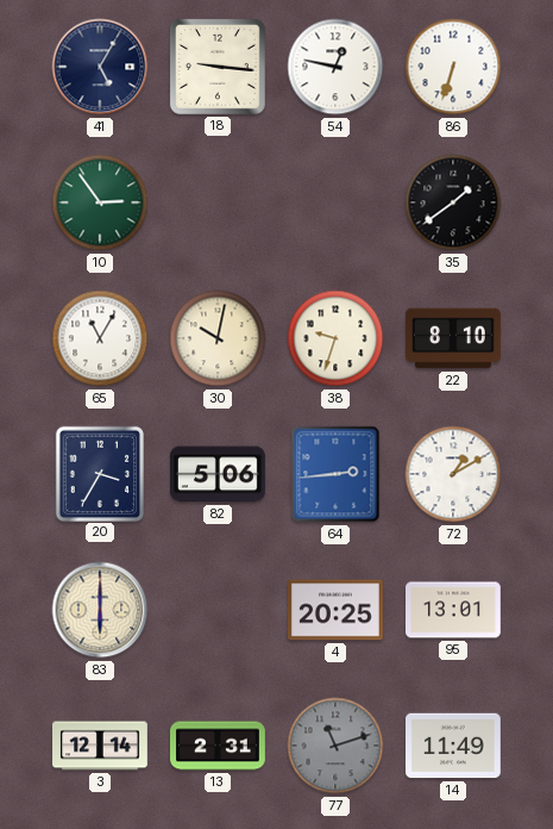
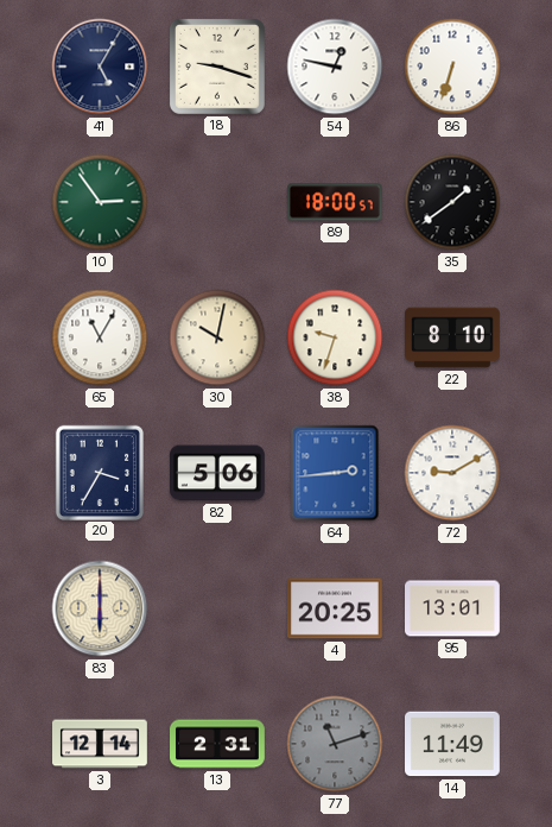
18: 9:16 -> 9:18 (217, 67)
89: none -> 18:00 (335, 202)
72: 1:10 -> 9:10 (452, 473)
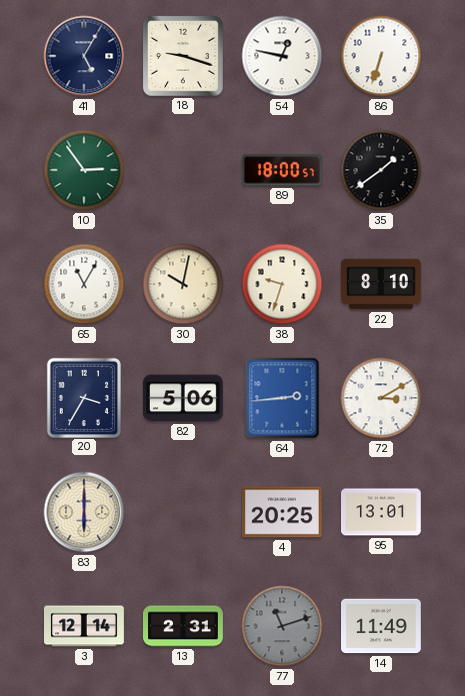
72: 9:10 -> 3:10 (381, 398)
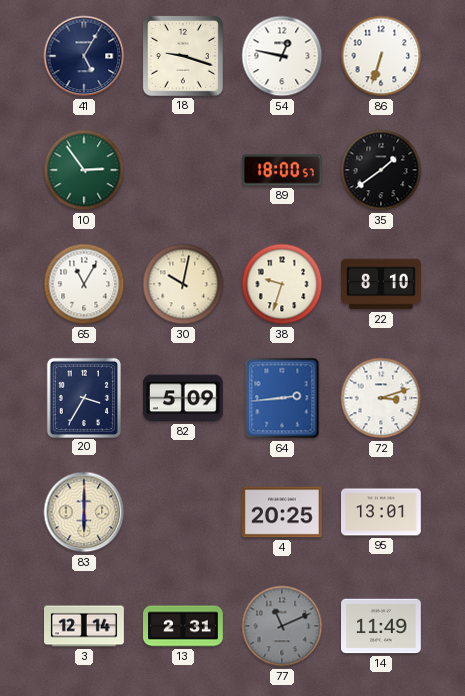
82: 5:06 -> 5:09 (184, 398)
72: 3:10 -> 3:12 (381, 398)
77: 11:12 -> 11:11 (282, 626)
